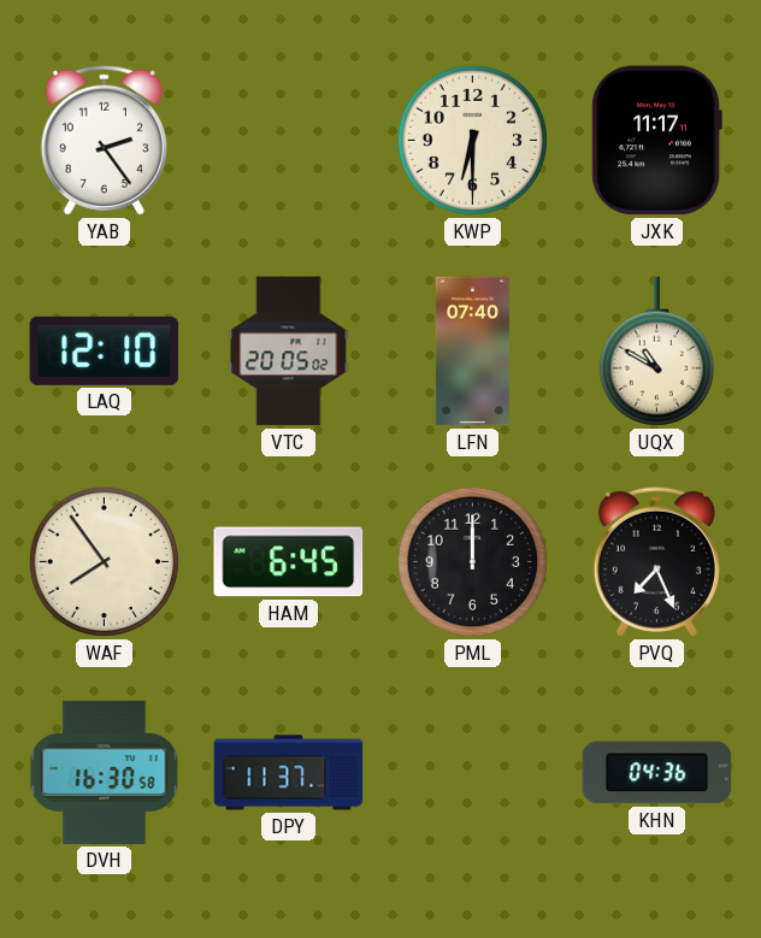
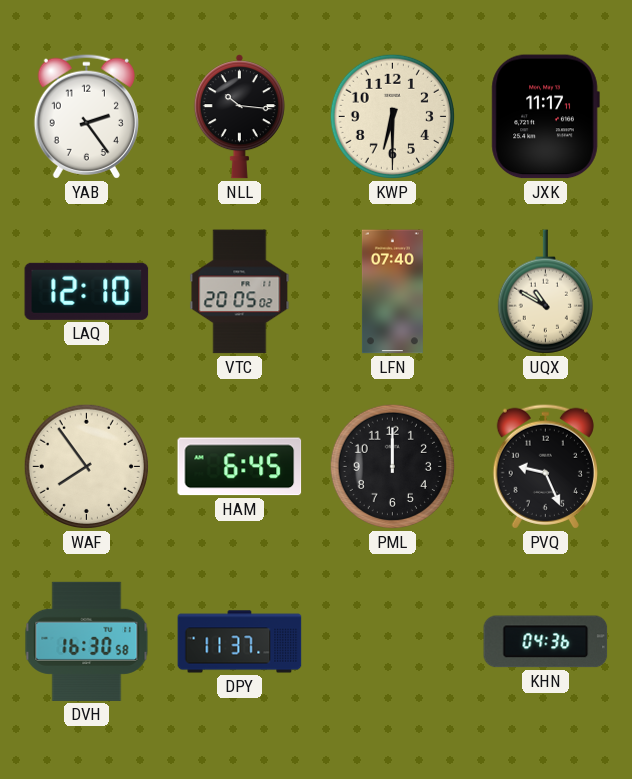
NLL: none -> 10:16 (239, 117)
PVQ: 7:26 -> 9:26 (545, 466)
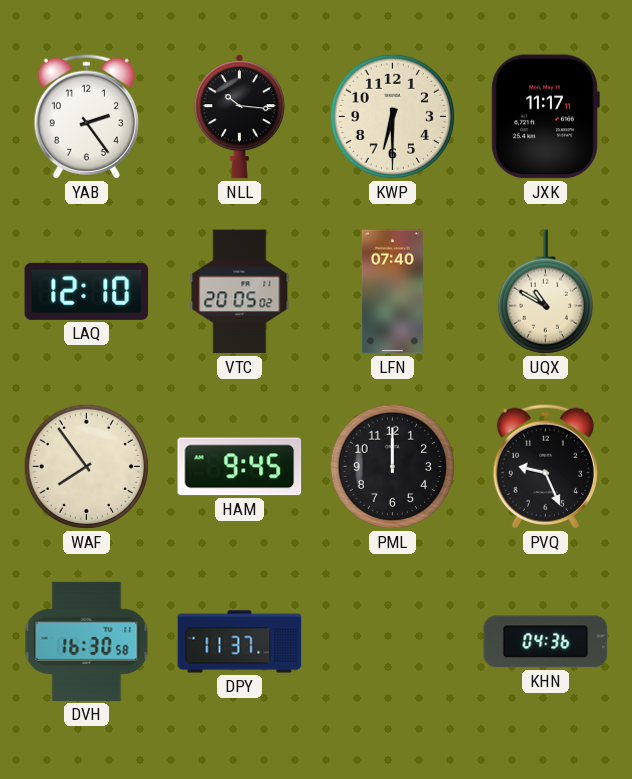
HAM: 6:45 -> 9:45 (240, 467)
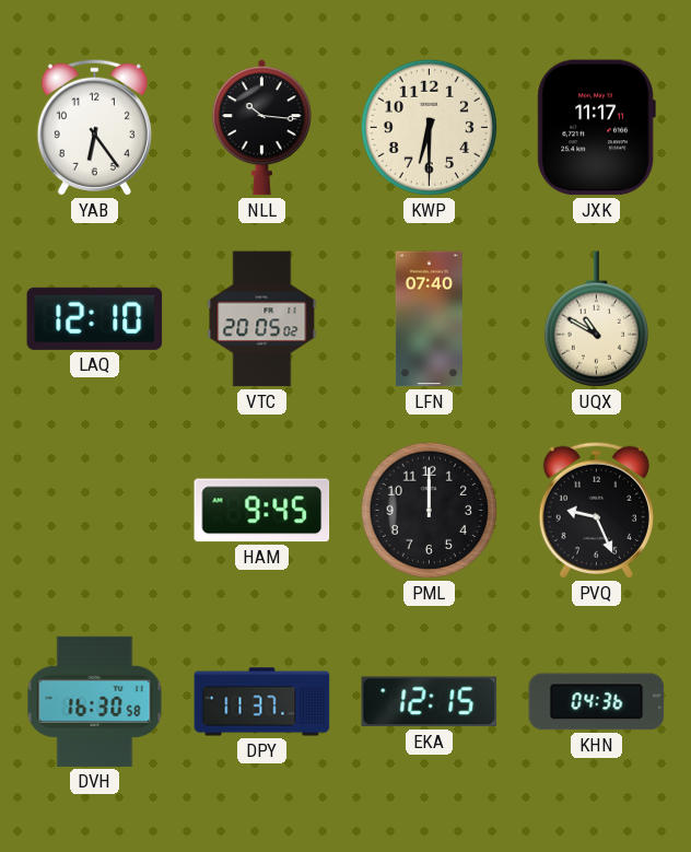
YAB: 2:24 -> 6:24 (94, 127)
WAF: 7:54 -> none (86, 466)
EKA: none -> 12:15 (430, 702)
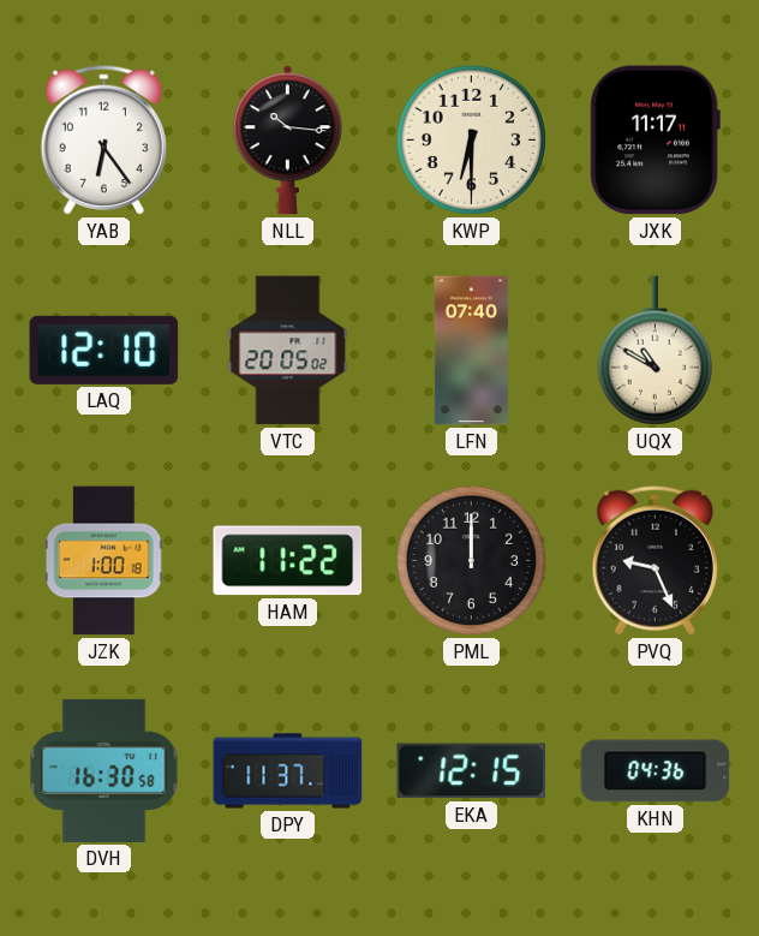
JZK: none -> 1:00 (103, 561)
HAM: 9:45 -> 11:22 (288, 561)
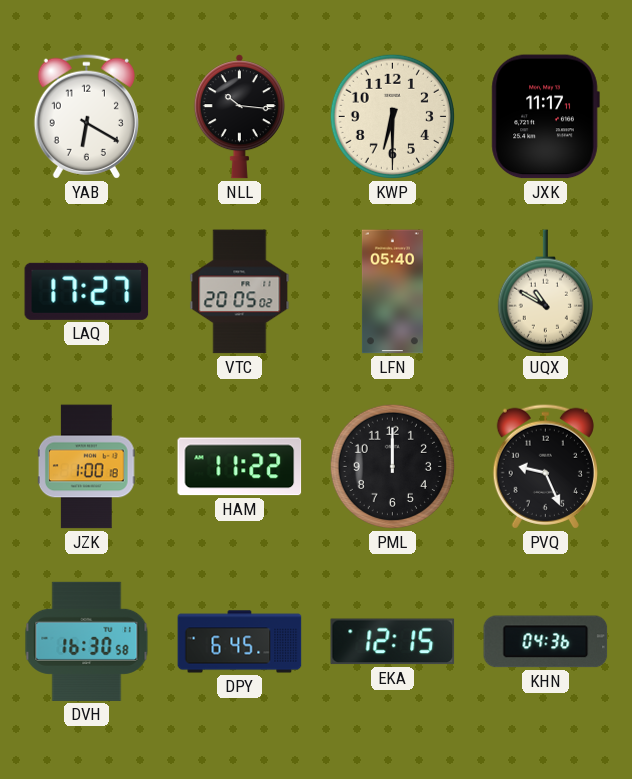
YAB: 6:24 -> 6:20 (86, 116)
LAQ: 12:10 -> 17:27 (87, 291)
LFN: 07:40 -> 05:40 (392, 292)
DPY: 11:37 -> 6:45 (240, 642)
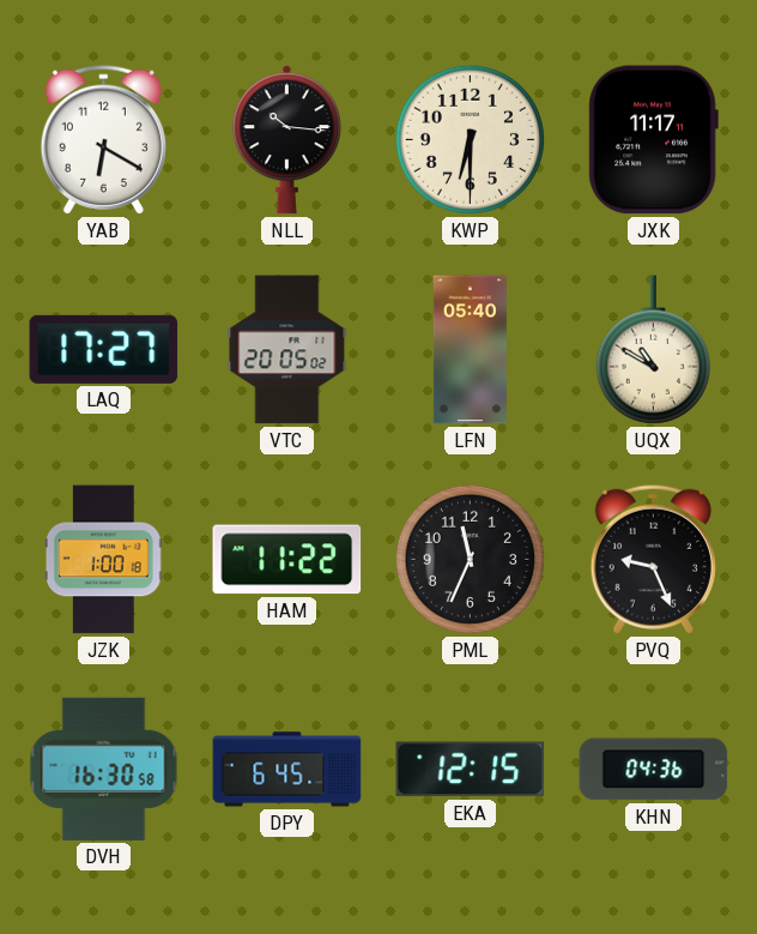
PML: 12:00 -> 11:34 (470, 559)
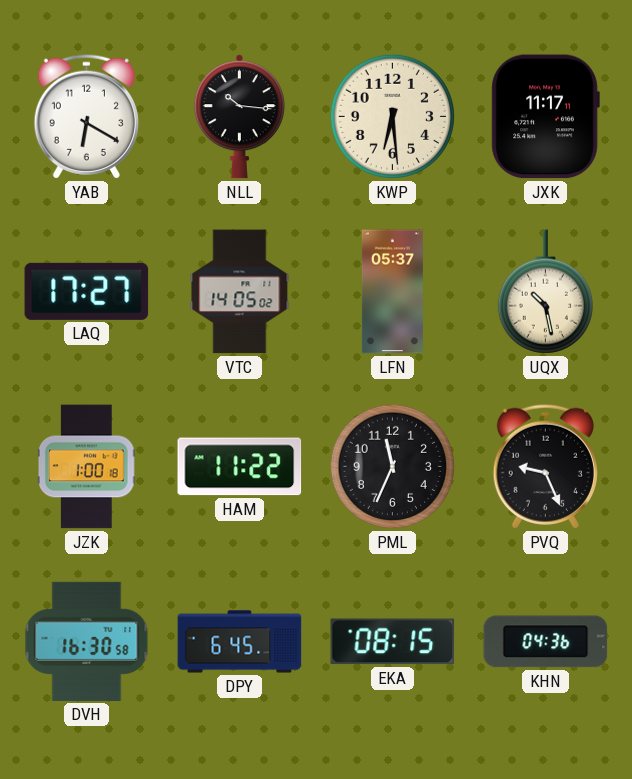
KWP: 6:30 -> 6:29 (392, 116)
VTC: 20:05 -> 14:05 (240, 292)
LFN: 05:40 -> 05:37 (392, 292)
UQX: 10:50 -> 10:28 (545, 292)
EKA: 12:15 -> 08:15 (393, 642)
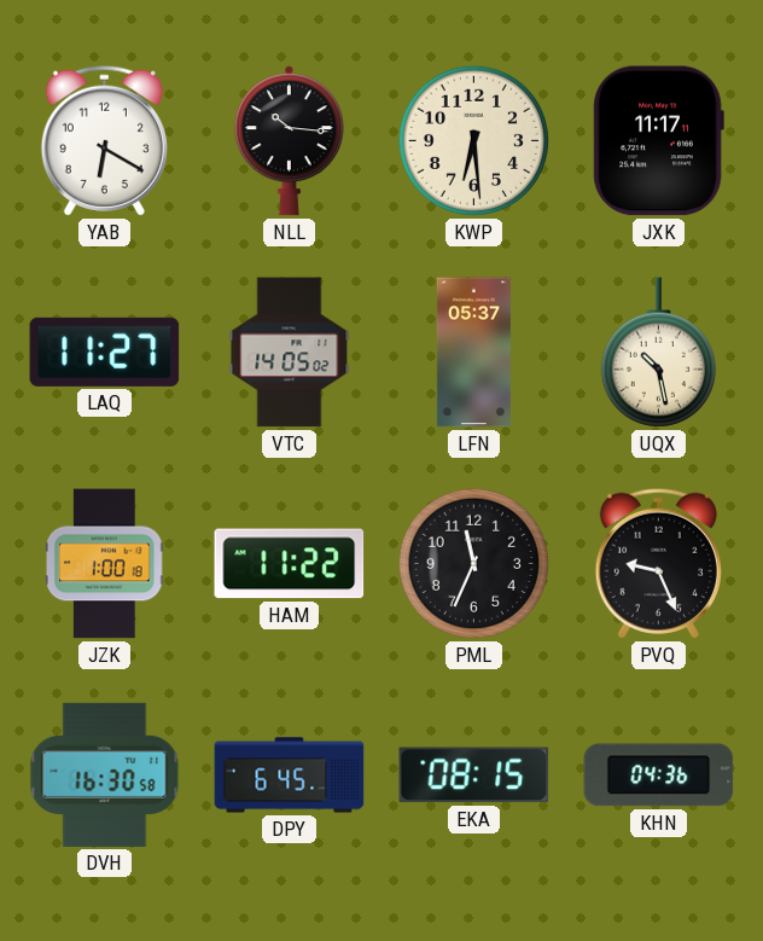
LAQ: 17:27 -> 11:27 (105, 352)
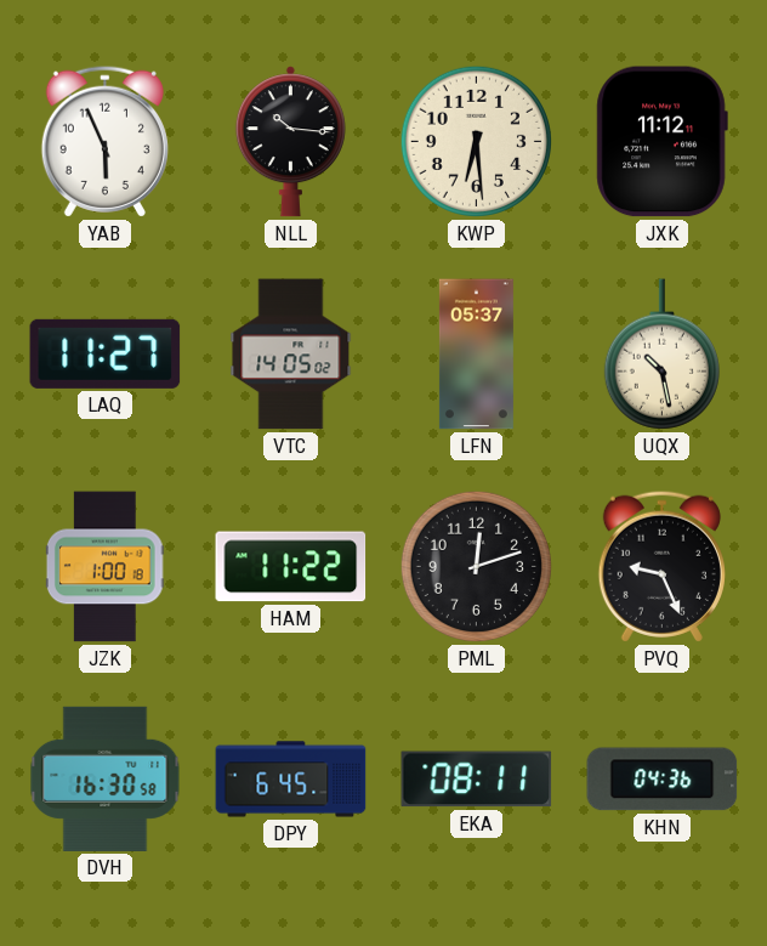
YAB: 6:20 -> 5:56 (104, 141)
JXK: 11:17 -> 11:12 (661, 142)
PML: 11:34 -> 12:12 (476, 566)
EKA: 08:15 -> 08:11 (477, 780)
